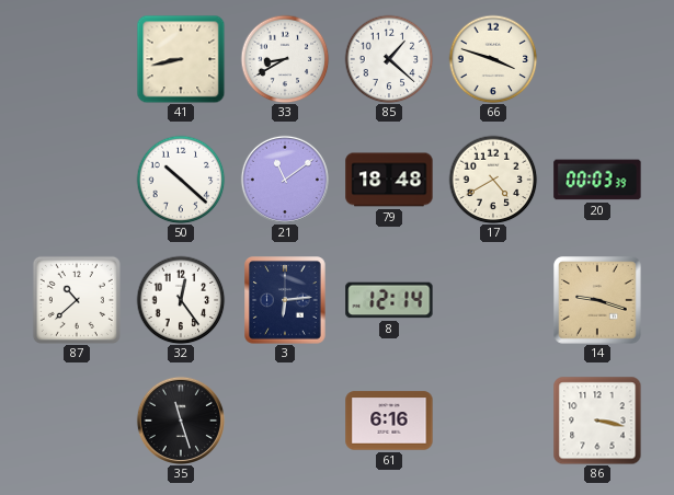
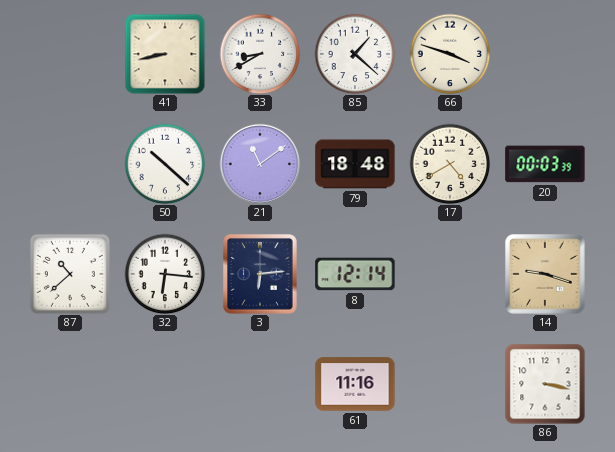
32: 12:24 -> 6:16 (165, 274)
35: 11:27 -> none (180, 419)
61: 6:16 -> 11:16 (355, 384)
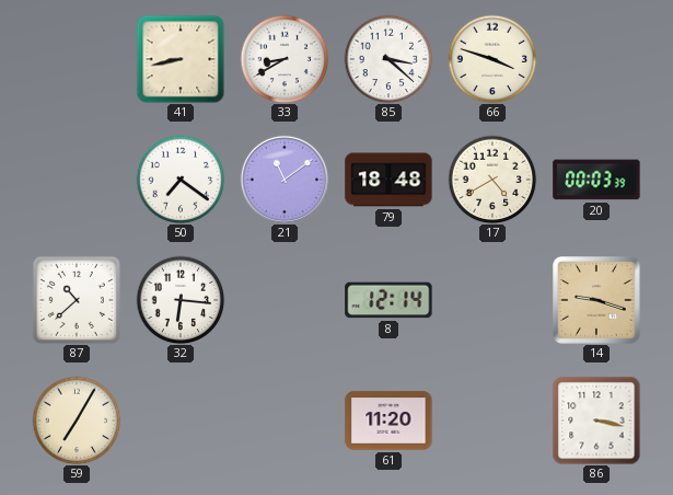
85: 1:22 -> 3:22 (388, 59)
50: 10:22 -> 7:21 (181, 180)
3: 6:14 -> none (261, 274)
59: none -> 7:05 (77, 421)
61: 11:16 -> 11:20 (388, 421)
